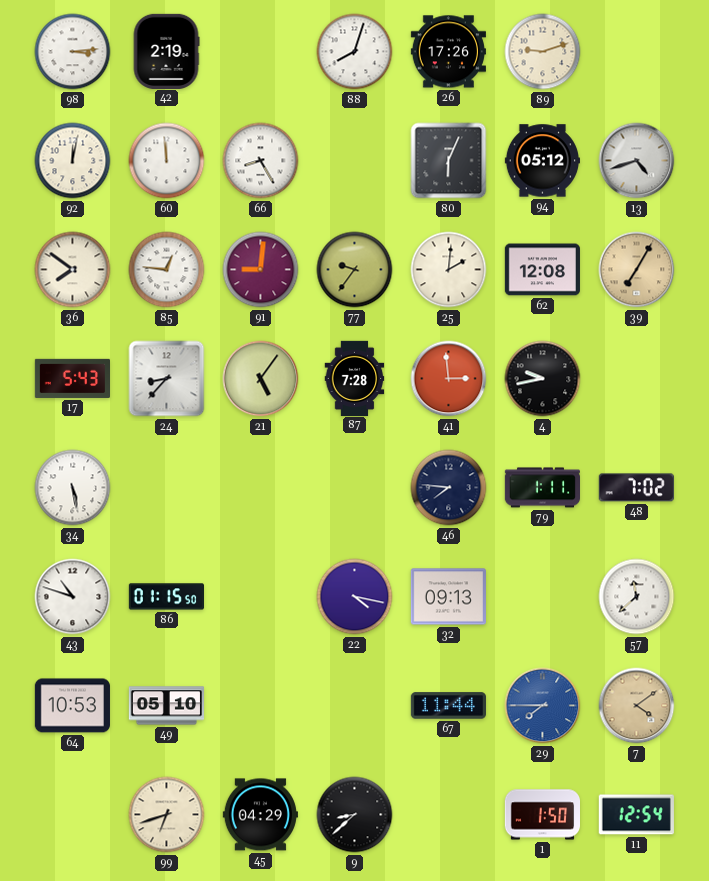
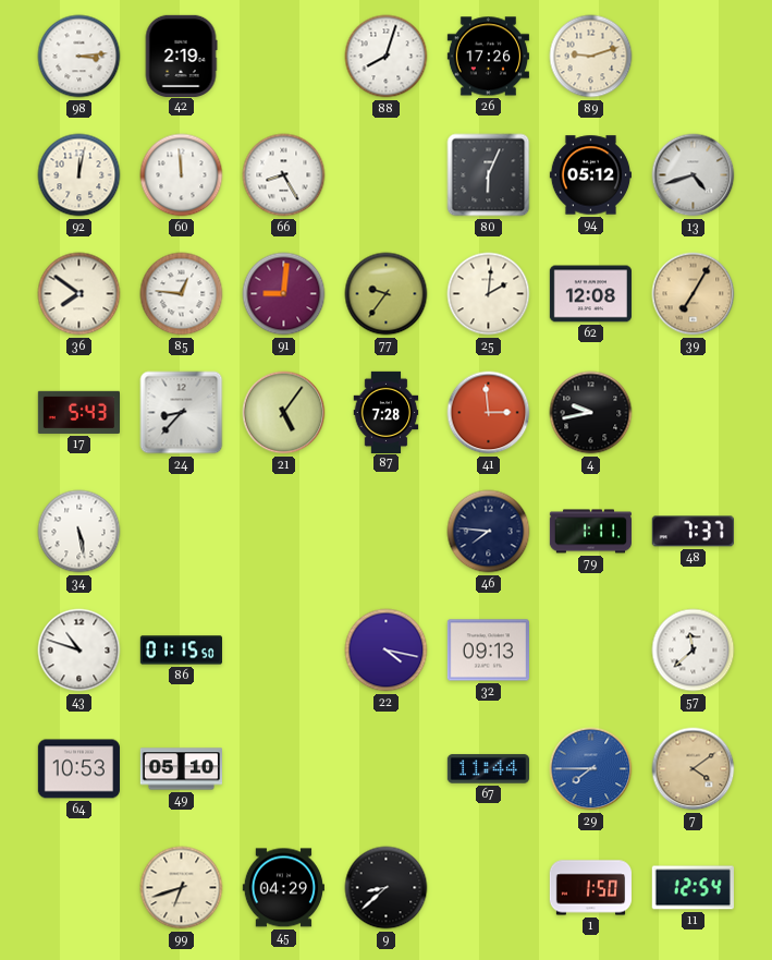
48: 7:02 -> 7:37 (693, 532)
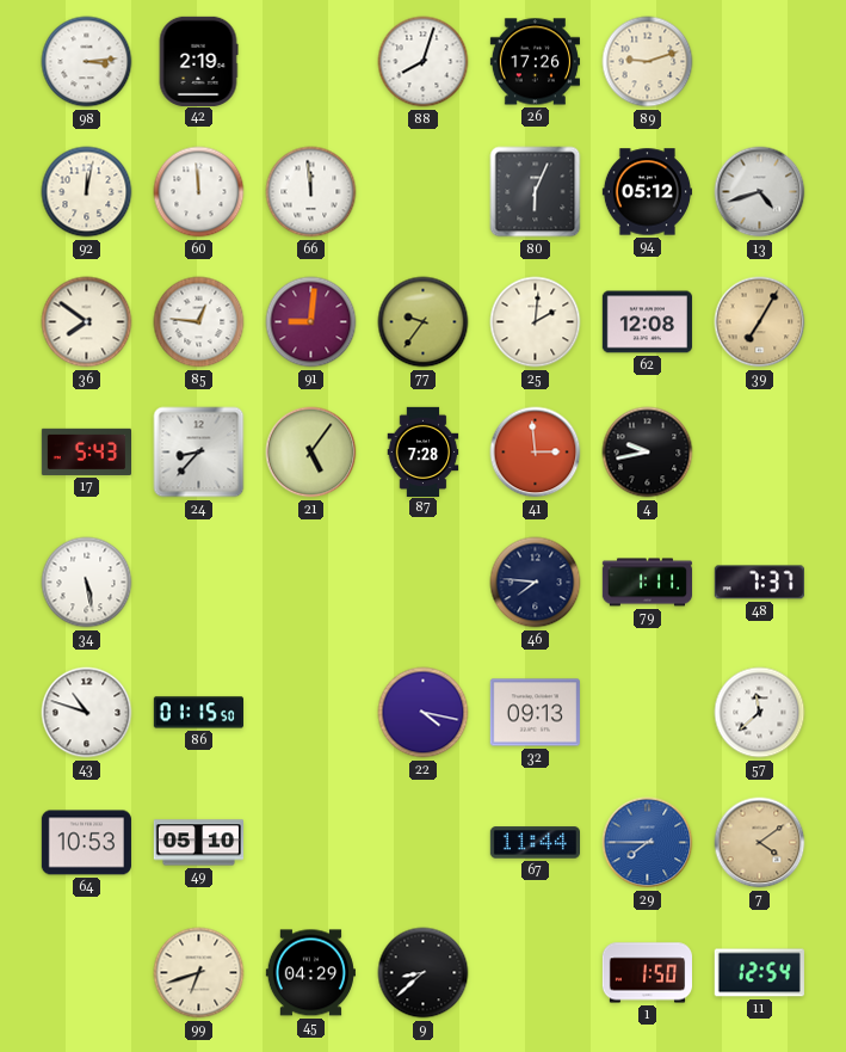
66: 8:25 -> 11:59 (311, 192)
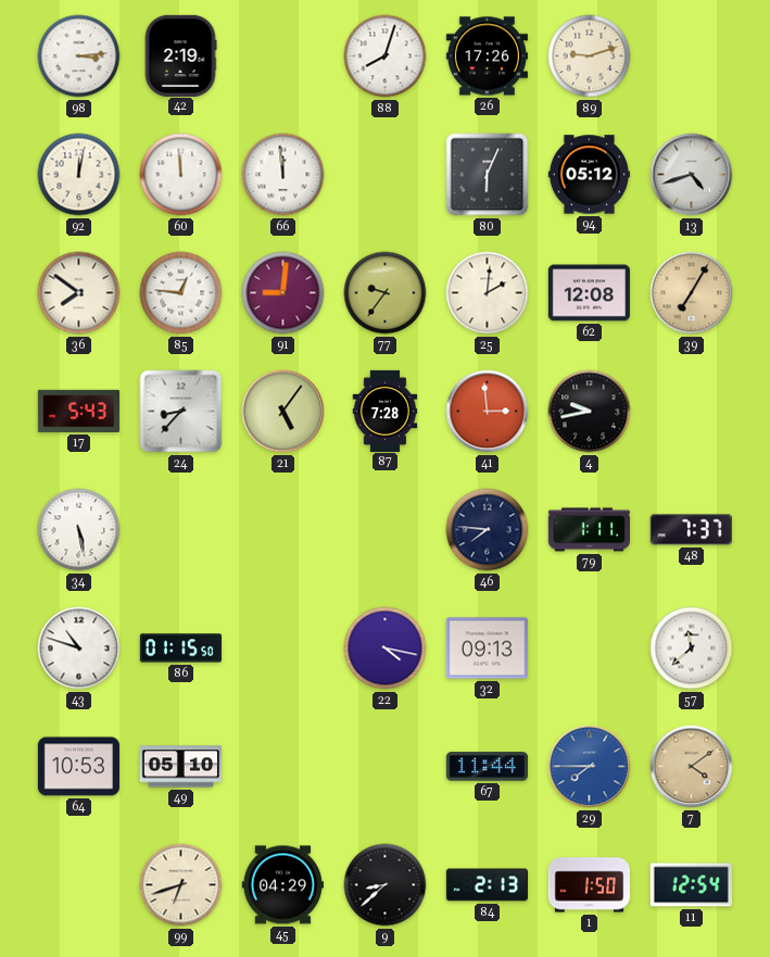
84: none -> 2:13 (487, 885)
